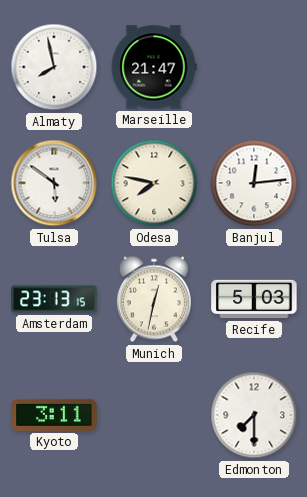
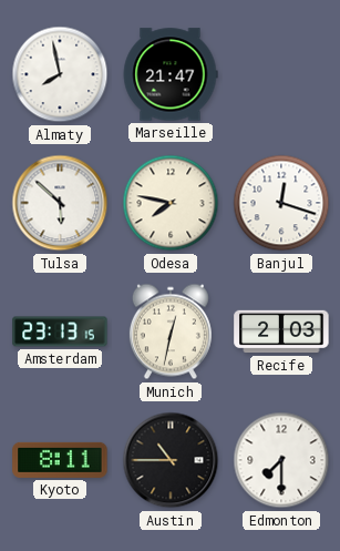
Tulsa: 5:51 -> 5:52 (60, 203)
Banjul: 12:14 -> 12:18 (281, 203)
Recife: 5:03 -> 2:03 (281, 331)
Kyoto: 3:11 -> 8:11 (60, 460)
Austin: none -> 10:45 (171, 460)
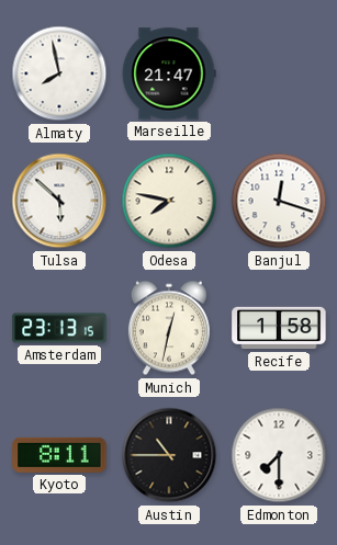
Recife: 2:03 -> 1:58 (279, 328)
